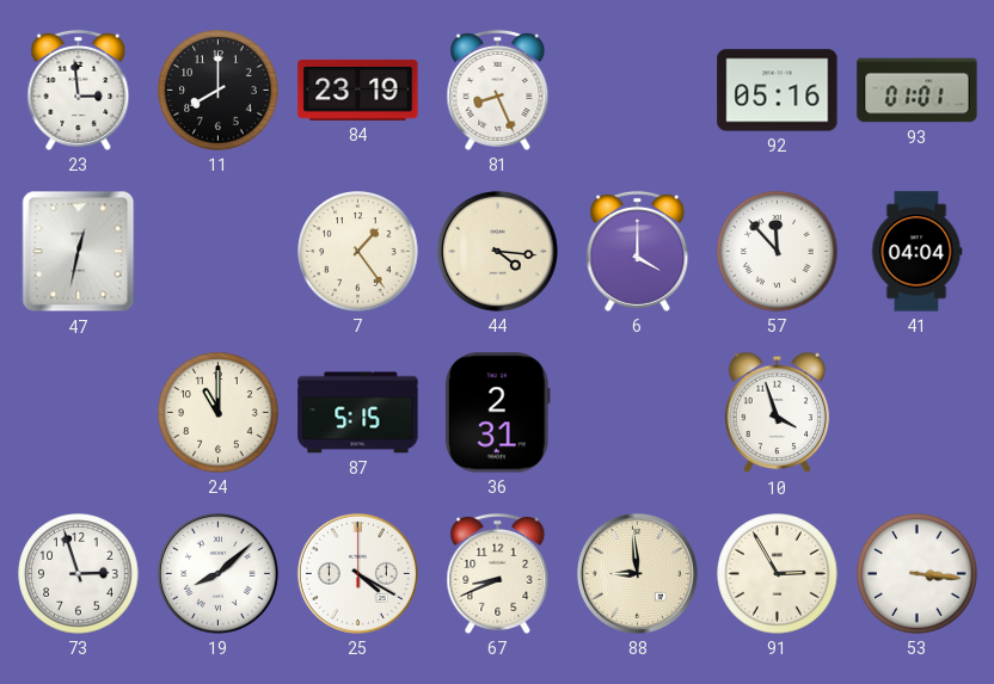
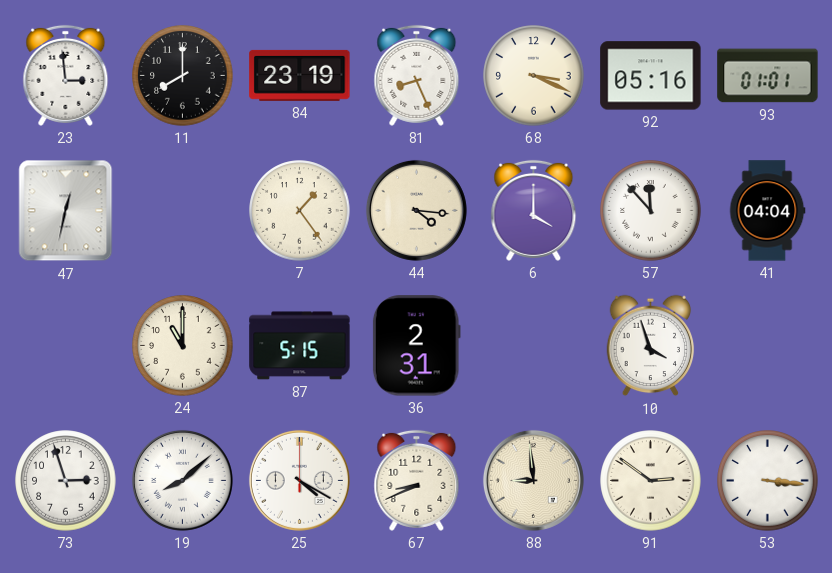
68: none -> 3:19 (534, 76)
91: 2:55 -> 2:51 (651, 481)
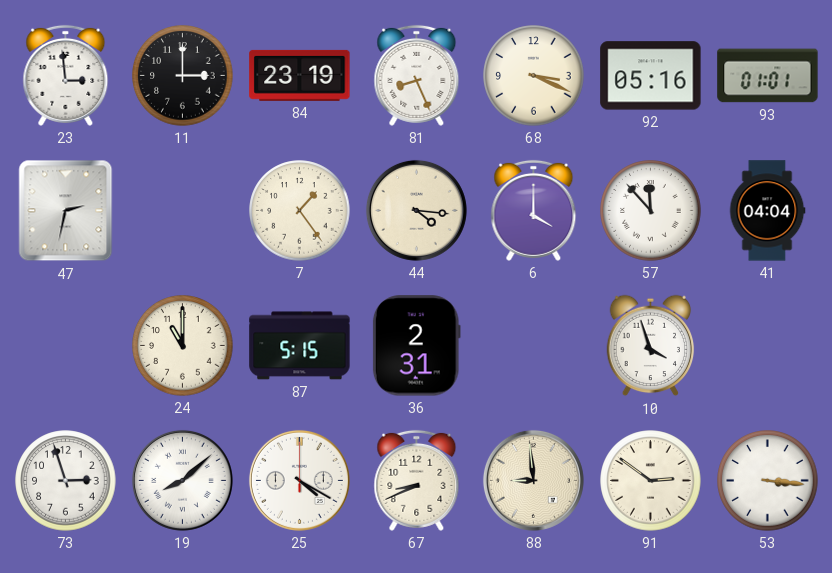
11: 8:00 -> 3:00 (183, 76)
47: 12:32 -> 2:32 (66, 211)
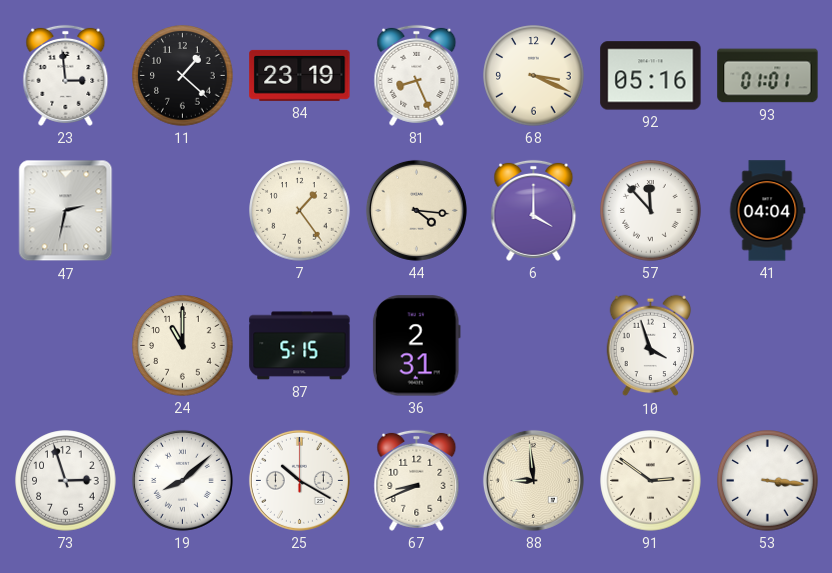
11: 3:00 -> 1:22 (183, 76)
25: 4:20 -> 10:20 (299, 480)
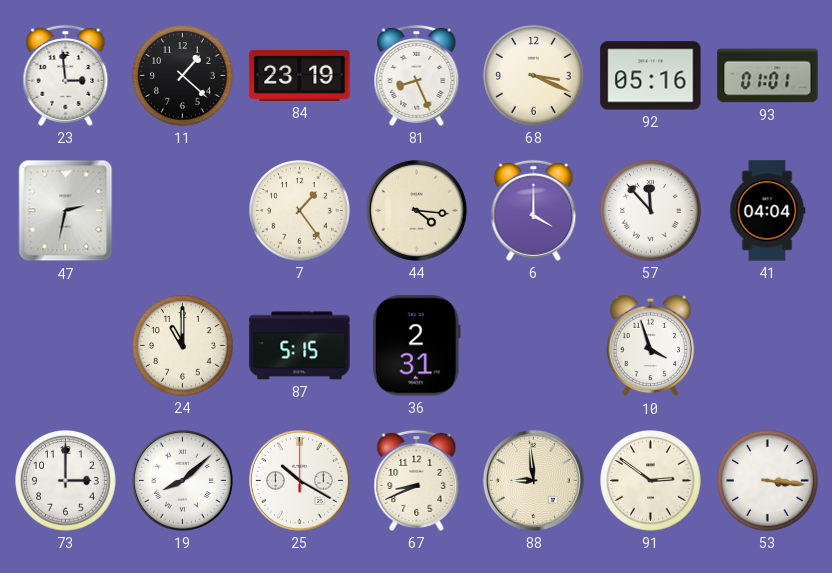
73: 2:57 -> 3:00 (66, 481)
